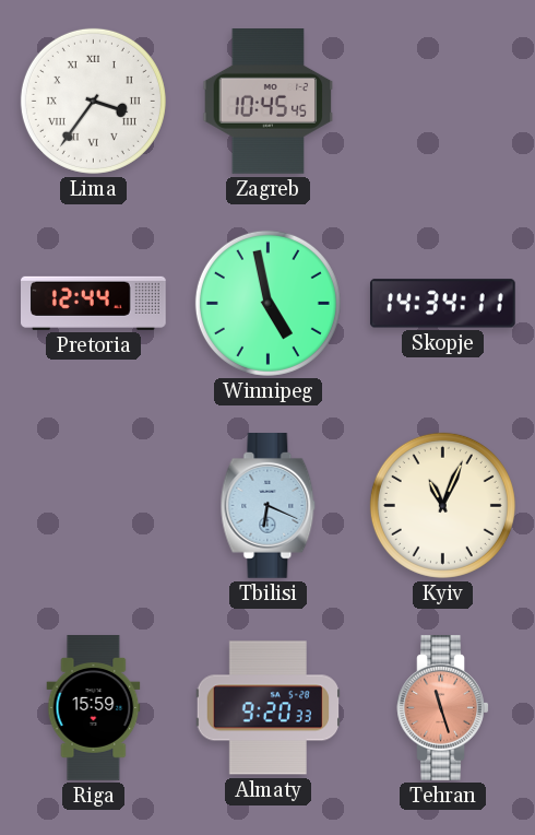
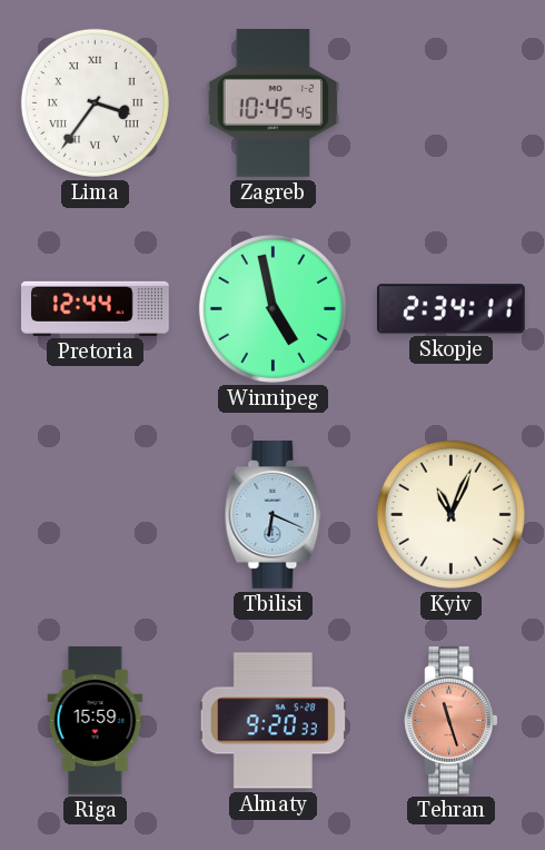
Skopje: 14:34 -> 2:34 (450, 309)
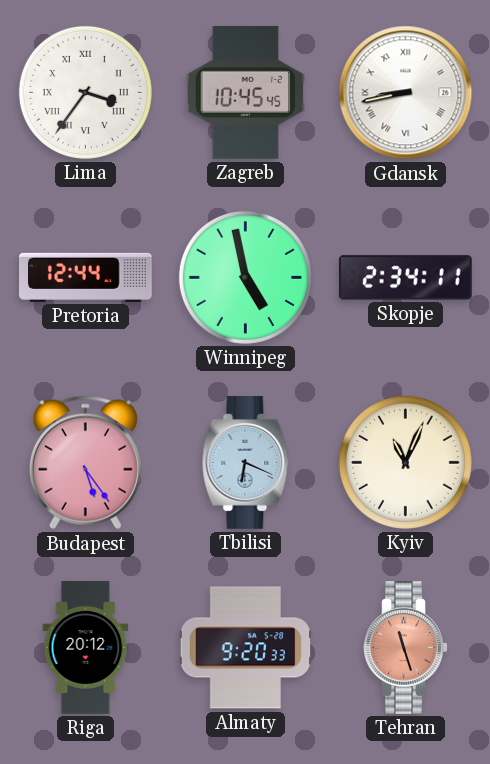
Gdansk: none -> 8:43 (406, 93)
Budapest: none -> 5:24 (85, 463)
Riga: 15:59 -> 20:12 (86, 648)
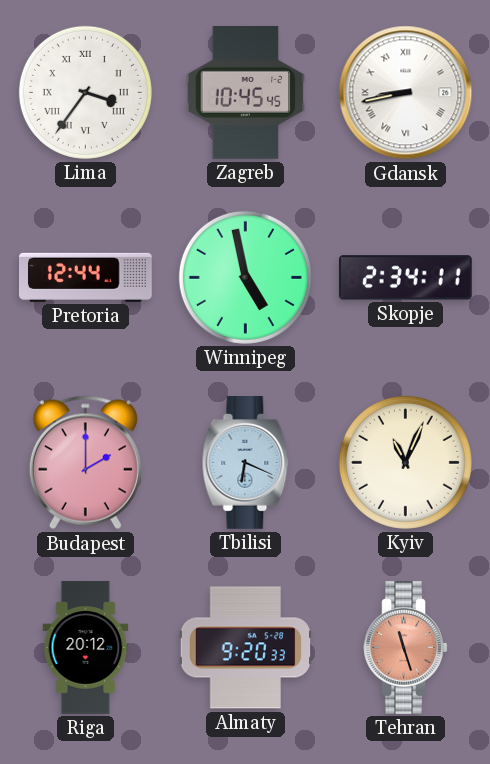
Budapest: 5:24 -> 2:00 (85, 463)
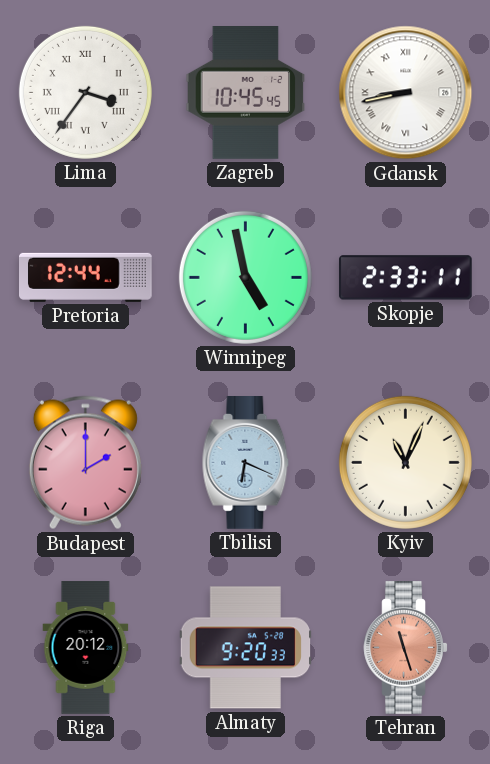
Skopje: 2:34 -> 2:33 (405, 278)
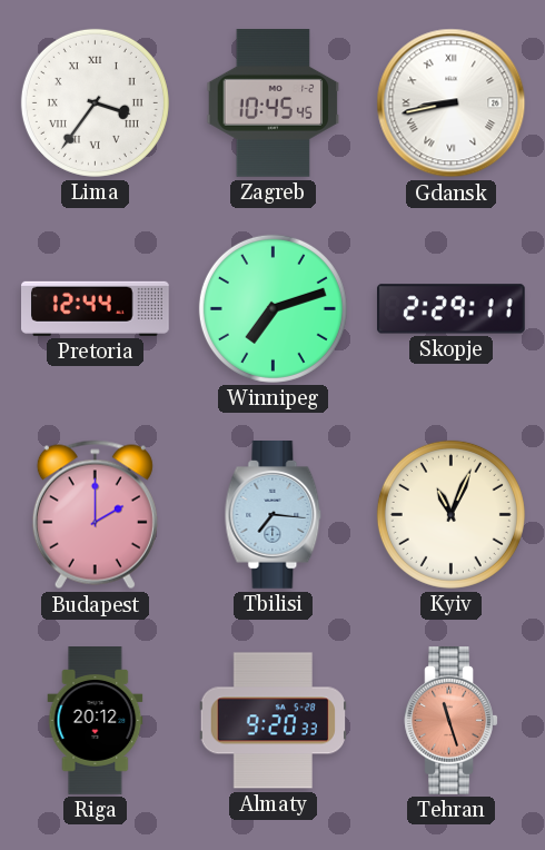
Winnipeg: 4:58 -> 7:12 (272, 308)
Skopje: 2:33 -> 2:29 (450, 309)
Tbilisi: 6:19 -> 7:16 (274, 515)
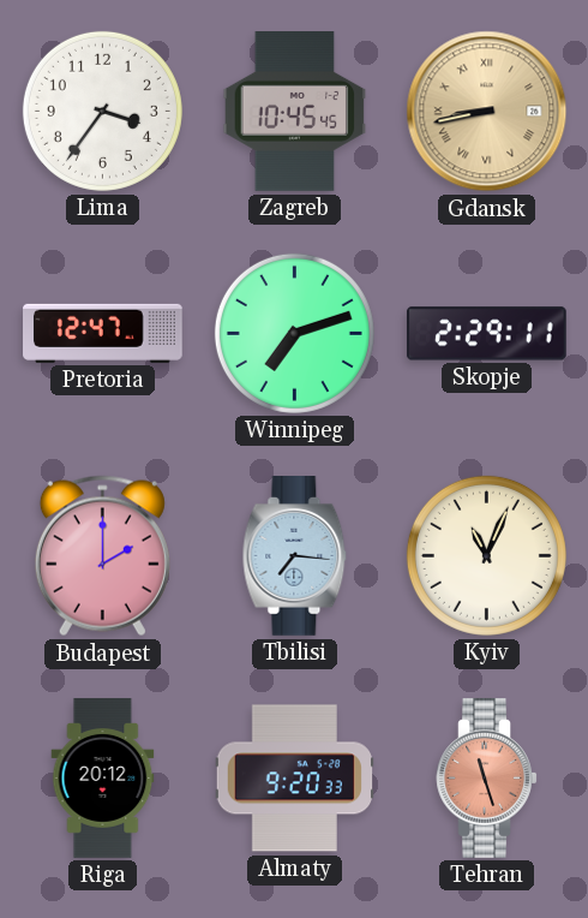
Lima numerals: Roman -> Arabic (102, 111)
Gdansk dial: white -> champagne (487, 112)
Pretoria: 12:44 -> 12:47 (103, 333)
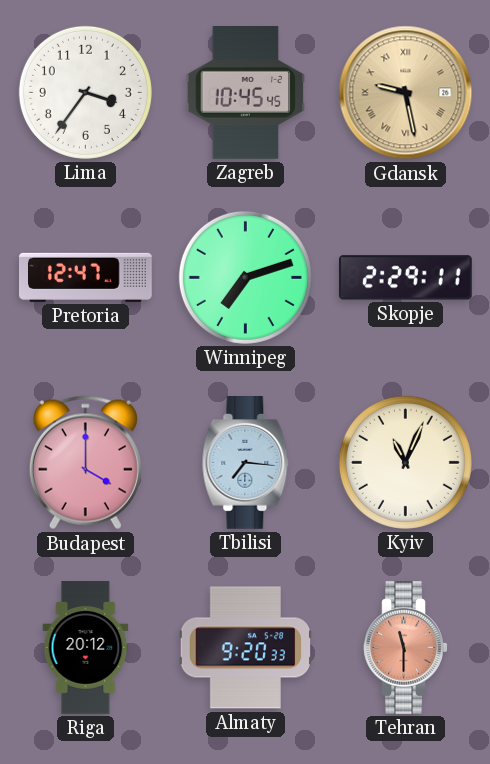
Gdansk: 8:43 -> 9:28 (406, 93)
Budapest: 2:00 -> 4:00 (85, 463)
Tehran: 11:27 -> 11:30 (406, 648)
